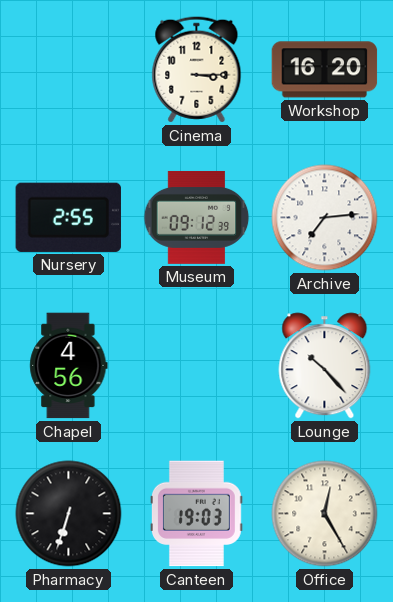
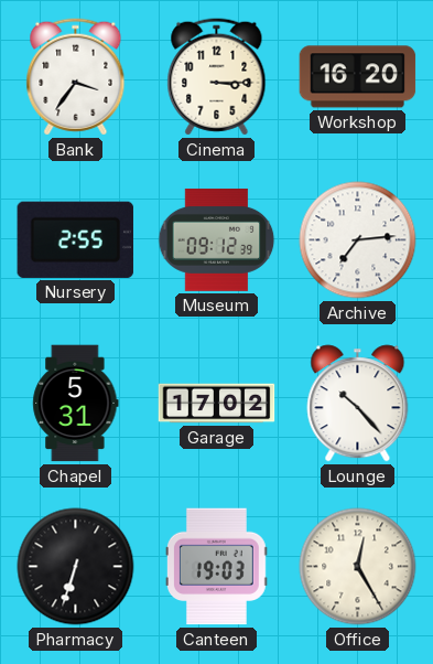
Bank: none -> 3:36 (76, 77)
Chapel: 4:56 -> 5:31 (76, 404)
Garage: none -> 17:02 (217, 404)
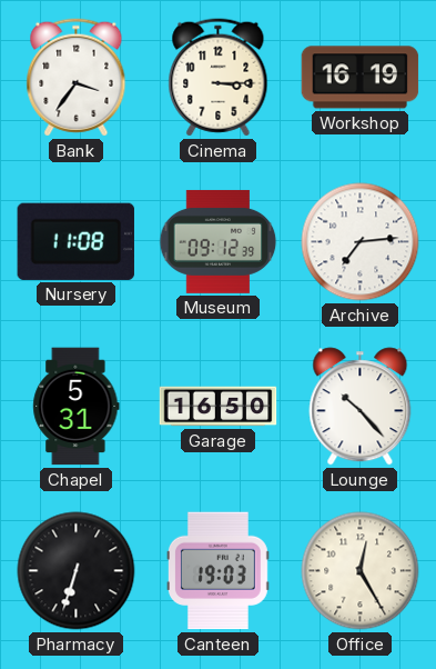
Workshop: 16:20 -> 16:19 (361, 78)
Nursery: 2:55 -> 11:08 (75, 241)
Garage: 17:02 -> 16:50 (219, 407)
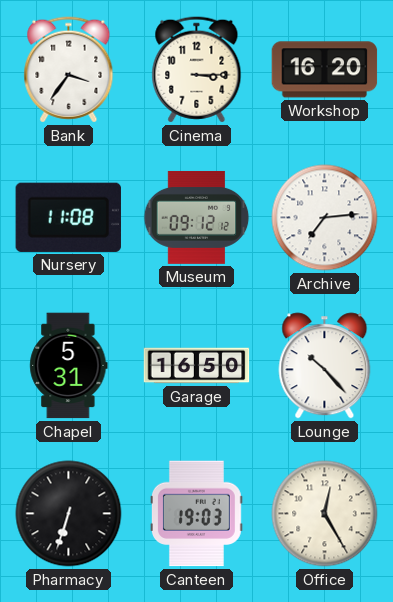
Workshop: 16:19 -> 16:20 (325, 70)
Museum: 09:12:39 -> 09:12:12 (197, 217)
